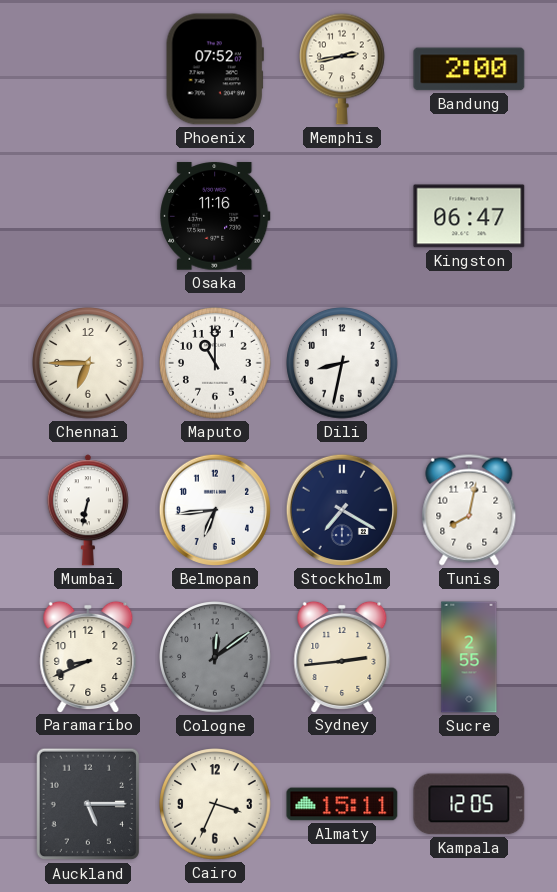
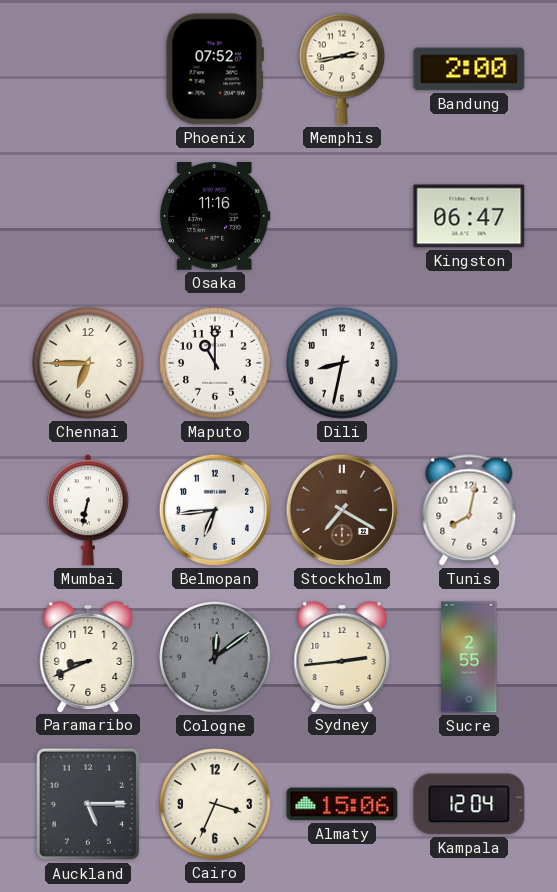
Stockholm dial: navy -> brown (342, 510)
Almaty: 15:11 -> 15:06 (342, 804)
Kampala: 12:05 -> 12:04 (469, 804)
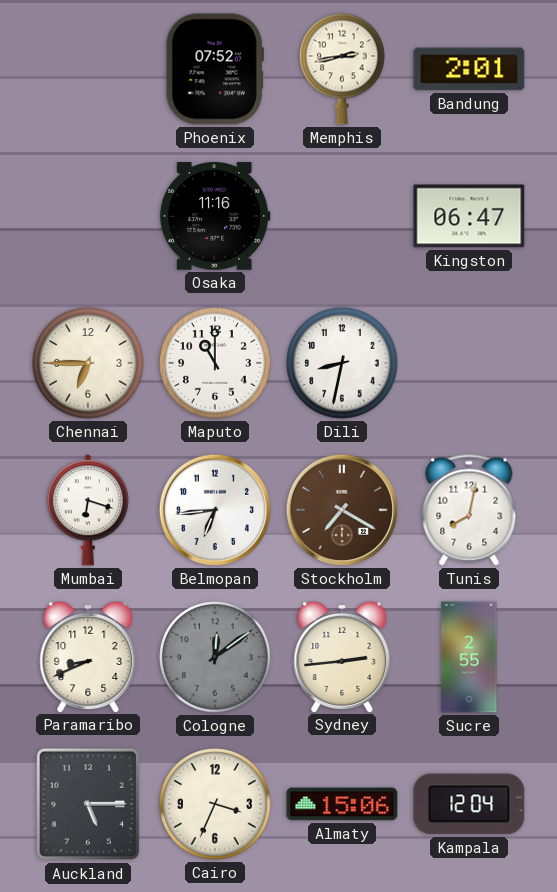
Bandung: 2:00 -> 2:01 (469, 69)
Mumbai: 6:32 -> 6:18 (88, 510)
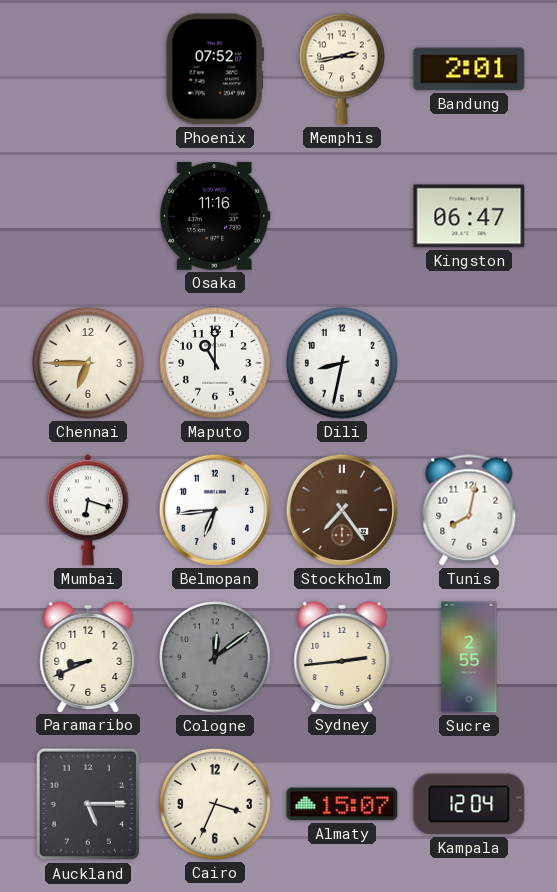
Stockholm: 7:20 -> 7:24 (342, 510)
Almaty: 15:06 -> 15:07 (342, 804)
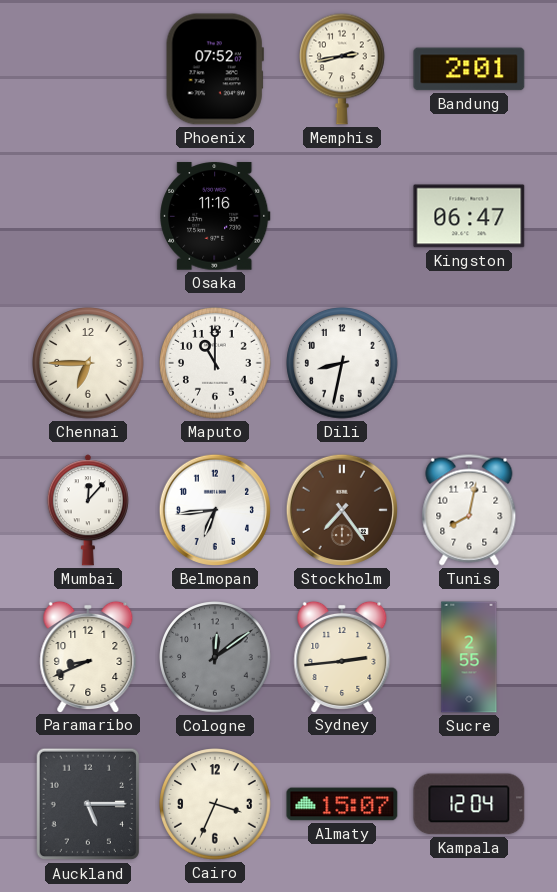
Mumbai: 6:18 -> 12:07 (88, 510)
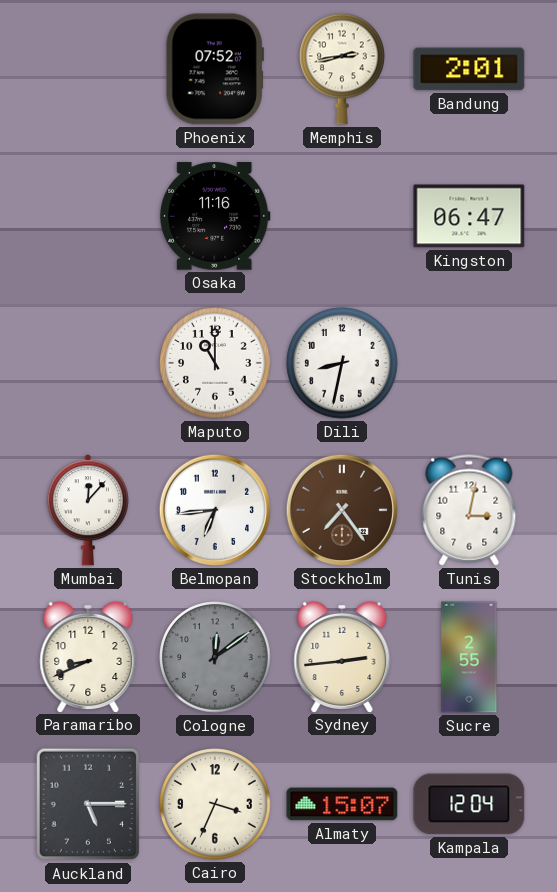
Chennai: 6:45 -> none (88, 363)
Tunis: 8:02 -> 3:02 (469, 510)
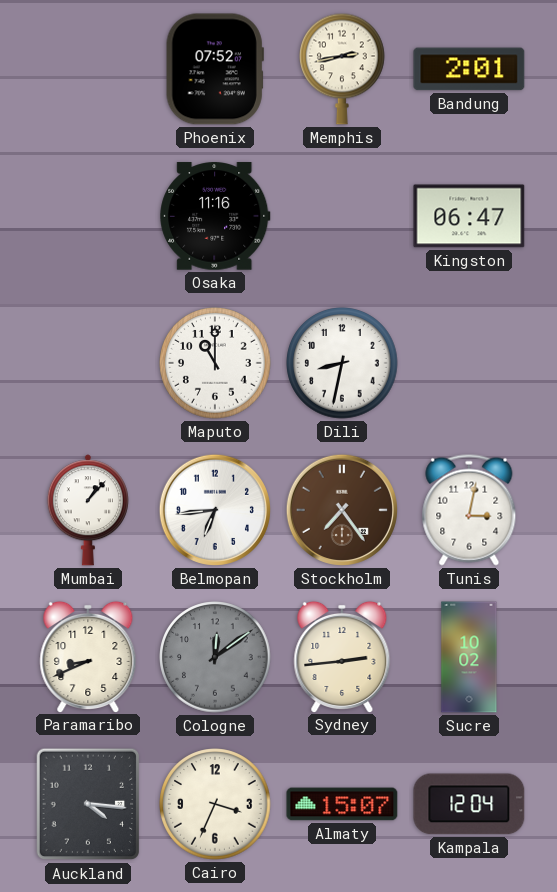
Mumbai: 12:07 -> 1:07 (88, 510)
Sucre: 2:55 -> 10:02 (469, 657)
Auckland: 5:15 -> 4:16 (88, 804)
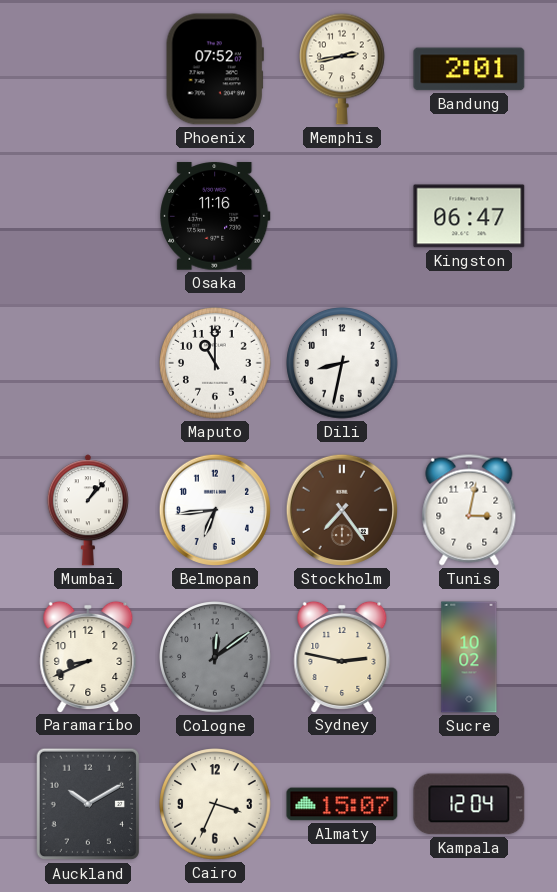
Sydney: 2:44 -> 2:47 (342, 656)
Auckland: 4:16 -> 10:10 (88, 804)
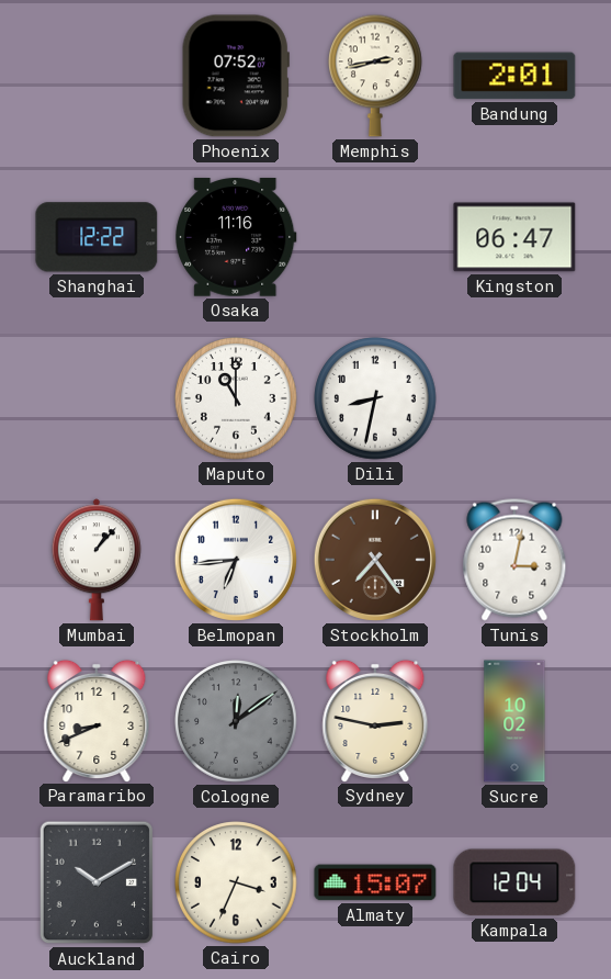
Shanghai: none -> 12:22 (97, 237)
